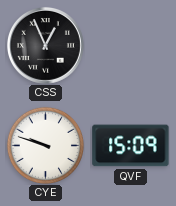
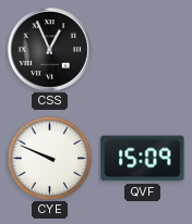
CYE: 9:48 -> 9:49 (49, 158)
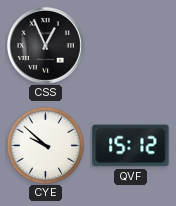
CYE: 9:49 -> 9:52 (45, 145)
QVF: 15:09 -> 15:12 (131, 146)
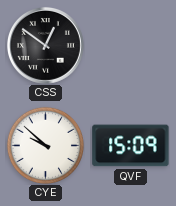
CSS: 12:56 -> 12:51 (45, 45)
QVF: 15:12 -> 15:09 (131, 146)
